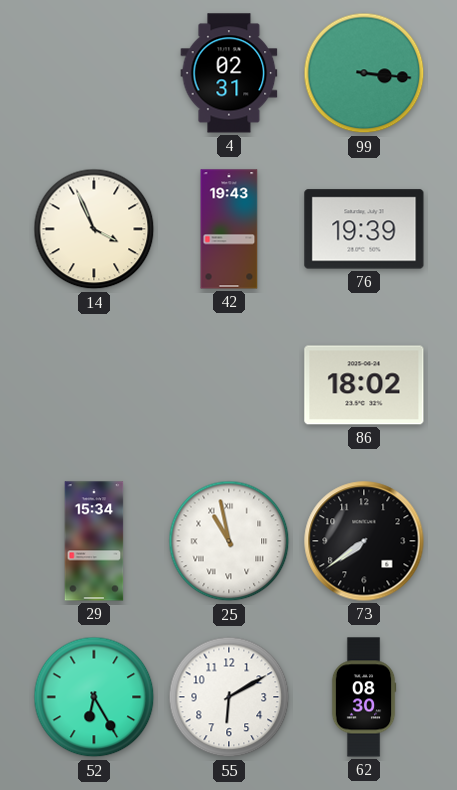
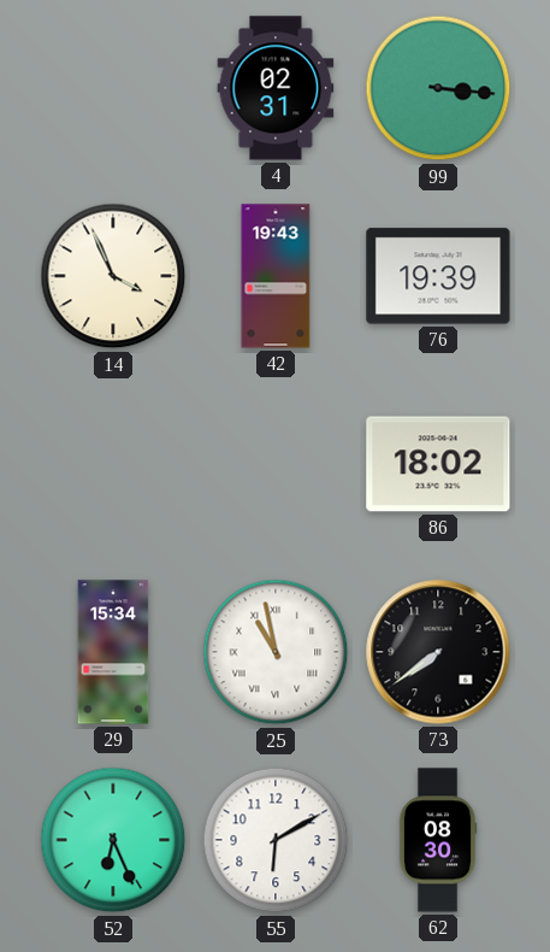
52: 6:25 -> 6:26 (113, 840)
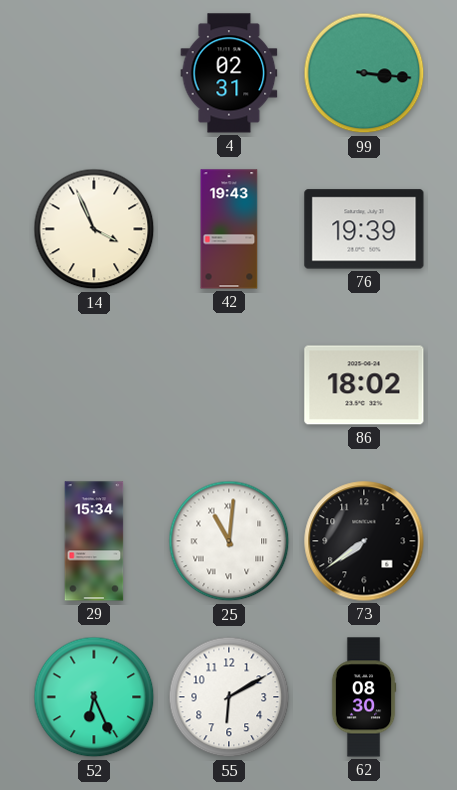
25: 10:58 -> 11:01 (229, 541)
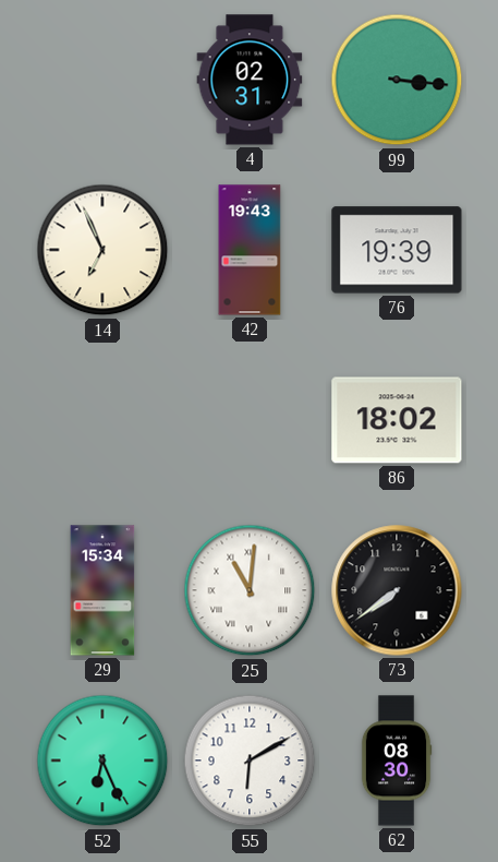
14: 3:56 -> 6:56 (102, 250)
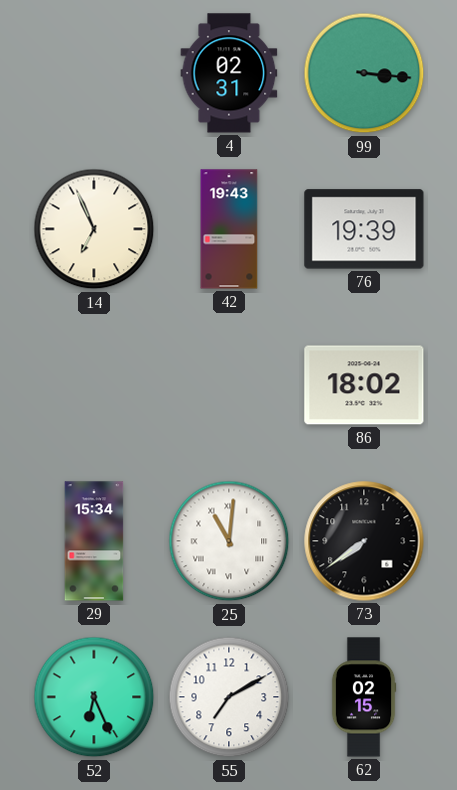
55: 6:10 -> 7:10 (229, 697)
62: 08:30 -> 02:15 (364, 697)
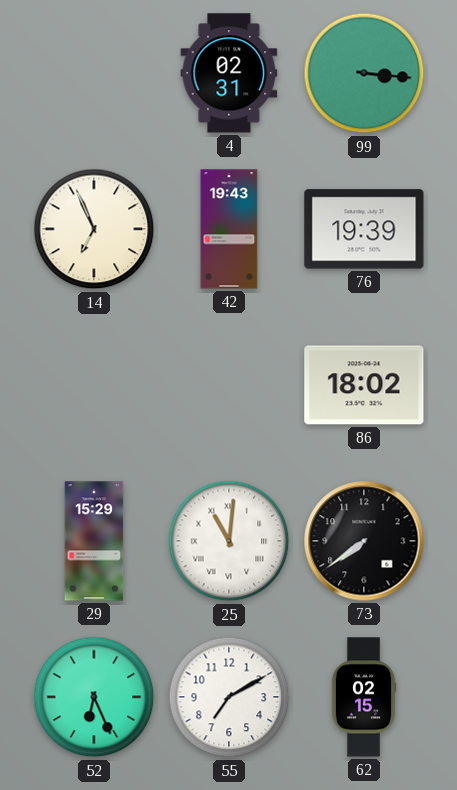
29: 15:34 -> 15:29 (94, 541)
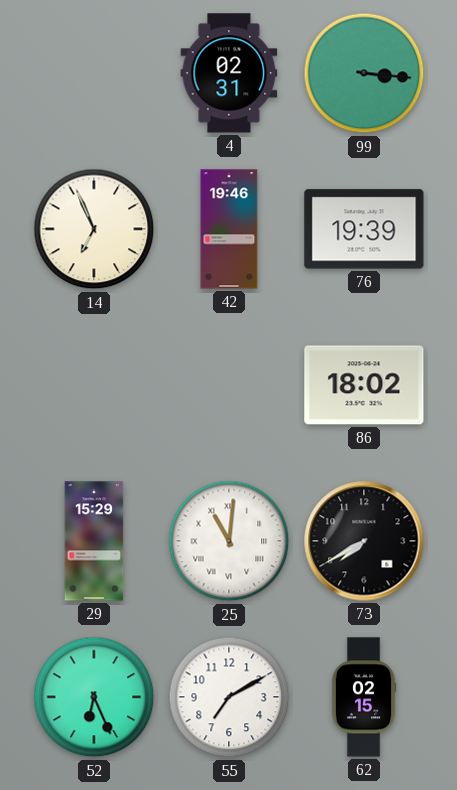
42: 19:43 -> 19:46 (229, 229)
73: 7:39 -> 7:40 (364, 541)
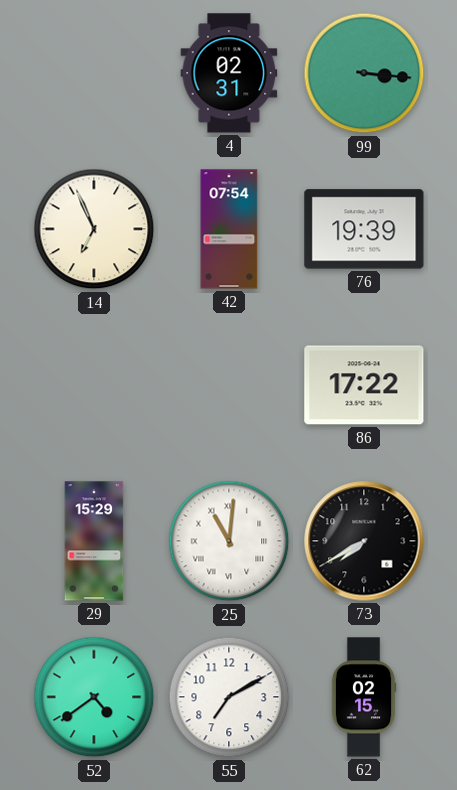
42: 19:46 -> 07:54 (229, 229)
86: 18:02 -> 17:22 (364, 385)
52: 6:26 -> 4:39 (94, 697)
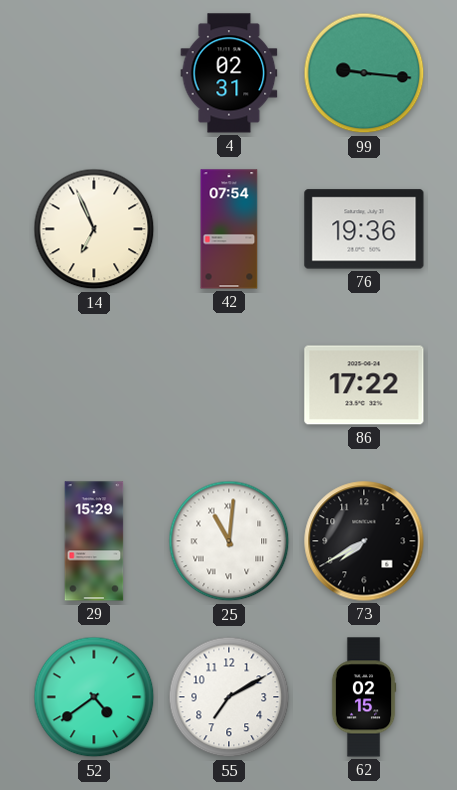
99: 3:16 -> 9:16 (364, 73)
76: 19:39 -> 19:36 (364, 229)
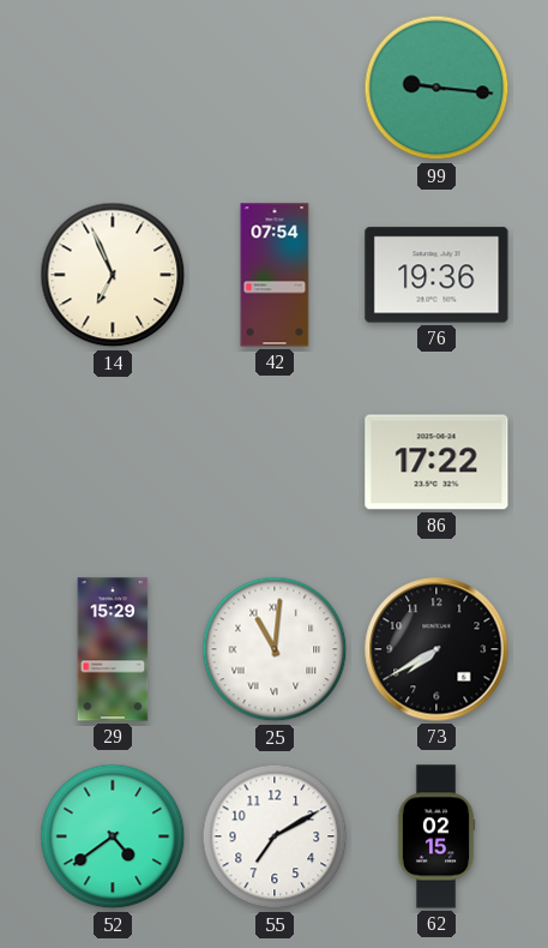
4: 02:31 -> none (229, 73)
